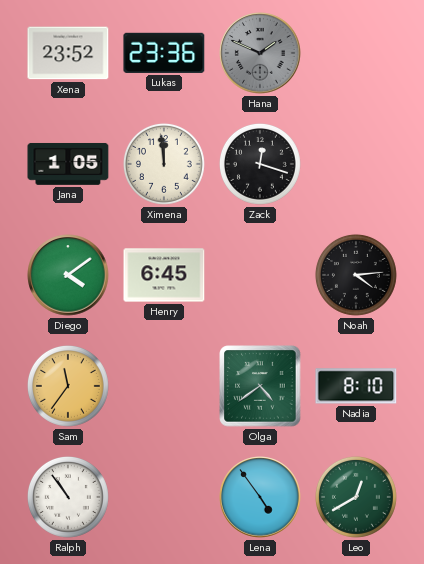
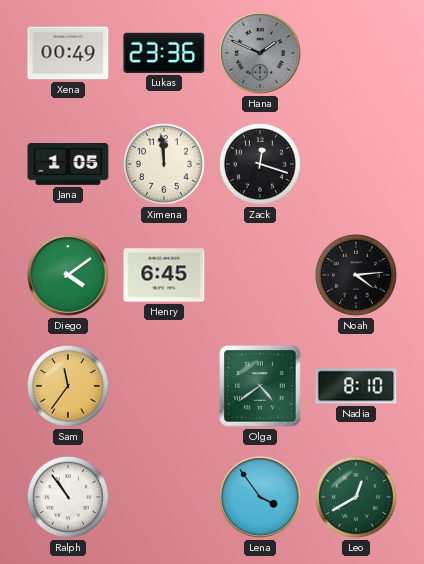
Xena: 23:52 -> 00:49 (68, 53)
Lena: 4:54 -> 3:54 (260, 497)
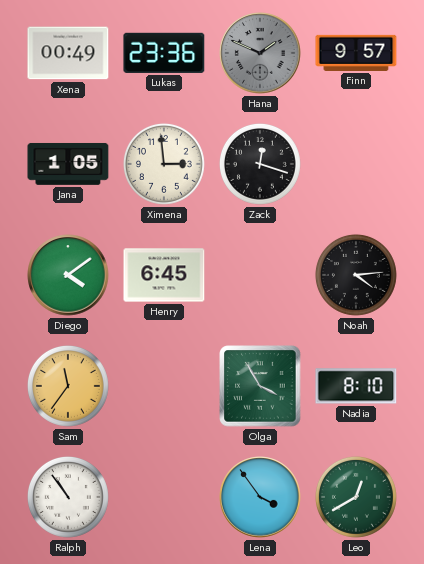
Finn: none -> 9:57 (356, 53)
Ximena: 11:59 -> 2:59 (164, 164)
Olga: 4:39 -> 3:55 (260, 386)
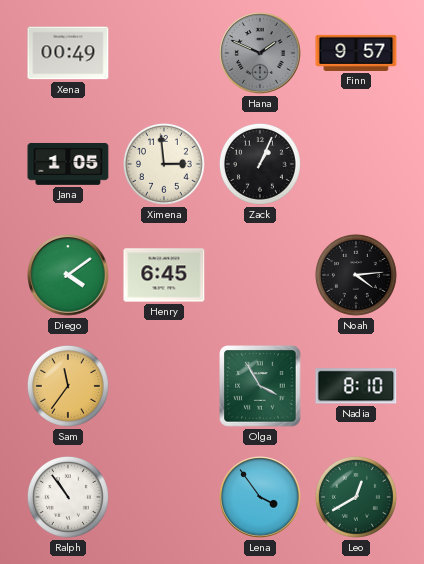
Lukas: 23:36 -> none (164, 53)
Zack: 12:18 -> 1:04 (260, 164)
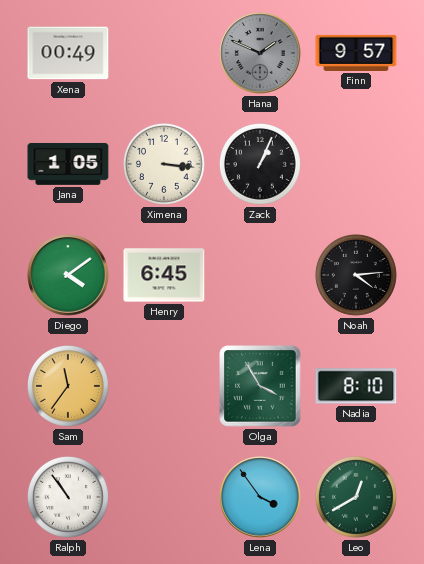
Ximena: 2:59 -> 3:16 (164, 164)
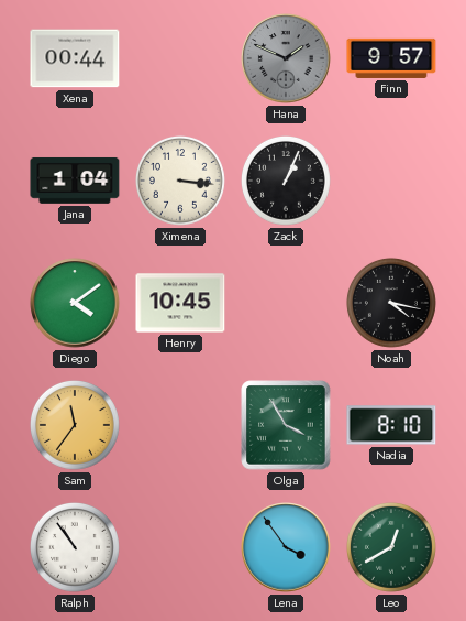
Xena: 00:49 -> 00:44 (75, 58)
Jana: 1:05 -> 1:04 (75, 181)
Henry: 6:45 -> 10:45 (180, 303)
Noah: 4:14 -> 4:17 (391, 303)
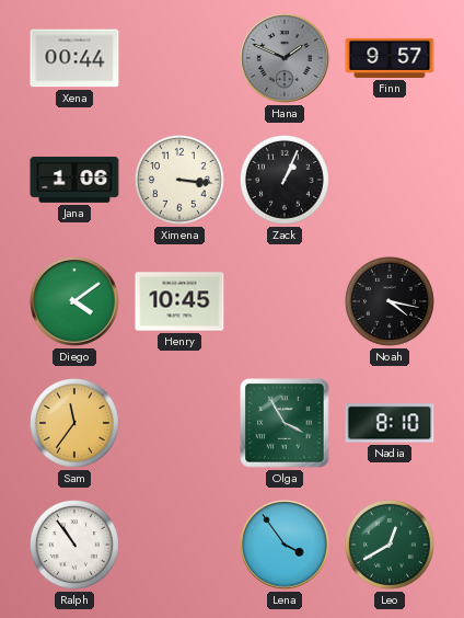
Jana: 1:04 -> 1:06 (74, 180)
